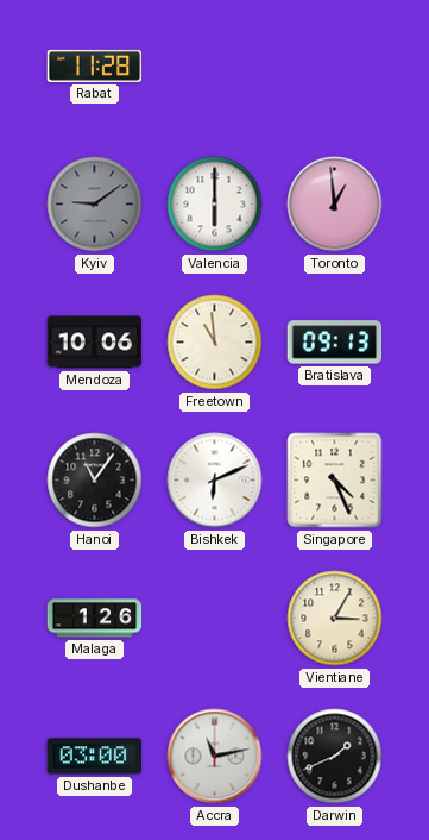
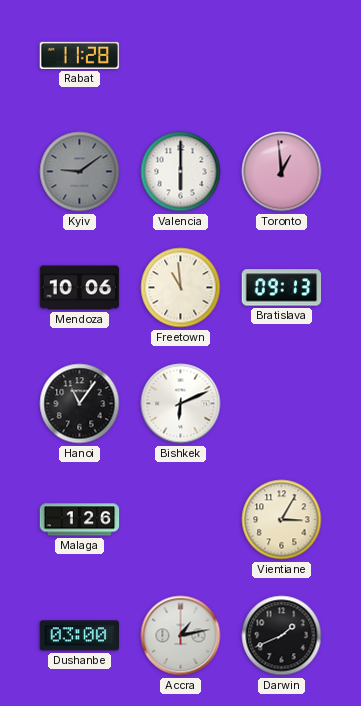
Singapore: 4:26 -> none (335, 481)
Accra: 11:13 -> 1:13 (181, 636)
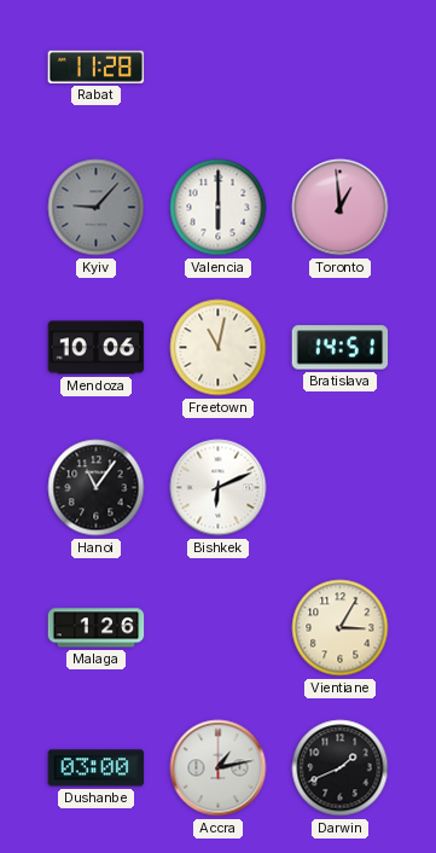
Kyiv: 9:09 -> 9:07 (97, 208)
Freetown: 10:59 -> 11:02 (219, 348)
Bratislava: 09:13 -> 14:51 (341, 348)
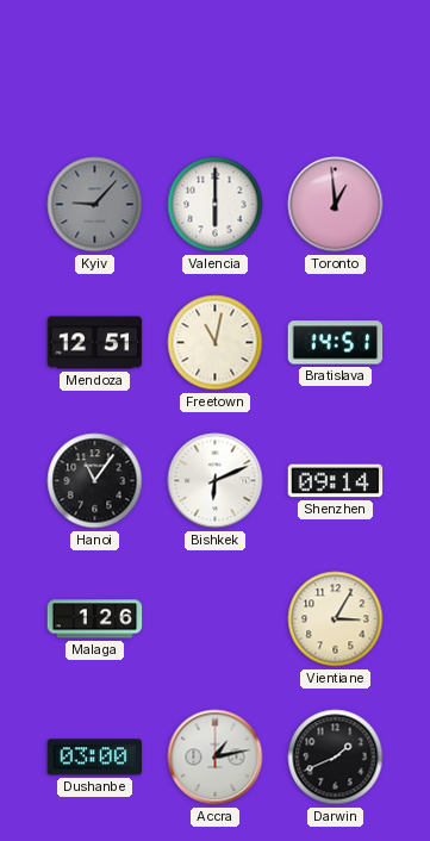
Rabat: 11:28 -> none (97, 66)
Mendoza: 10:06 -> 12:51 (95, 343)
Shenzhen: none -> 09:14 (336, 481)
